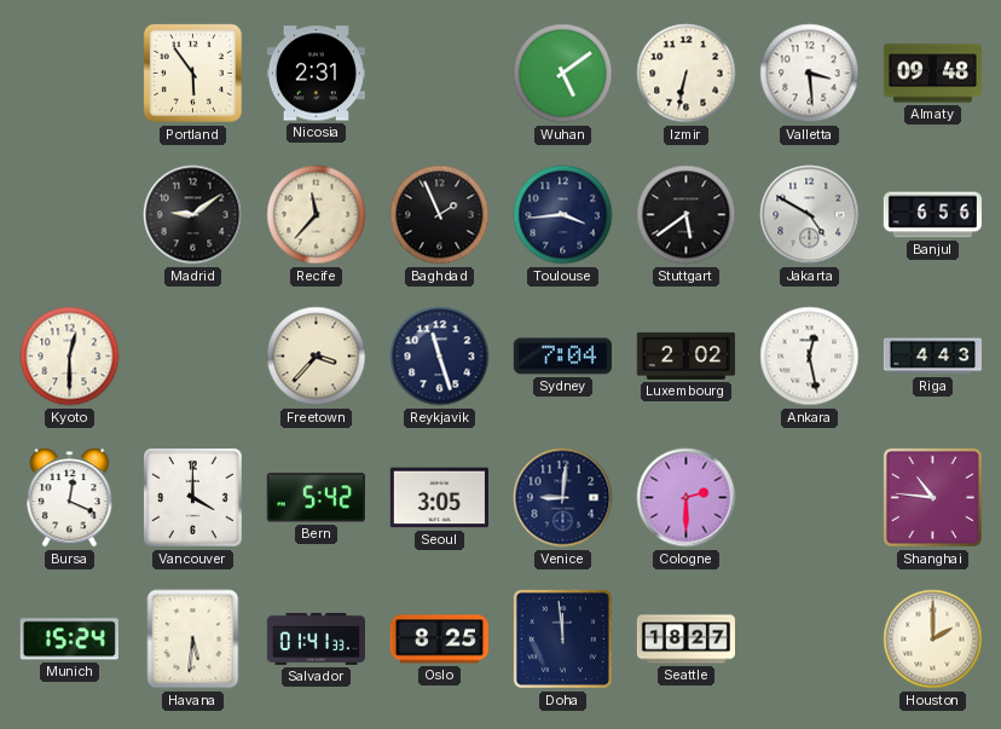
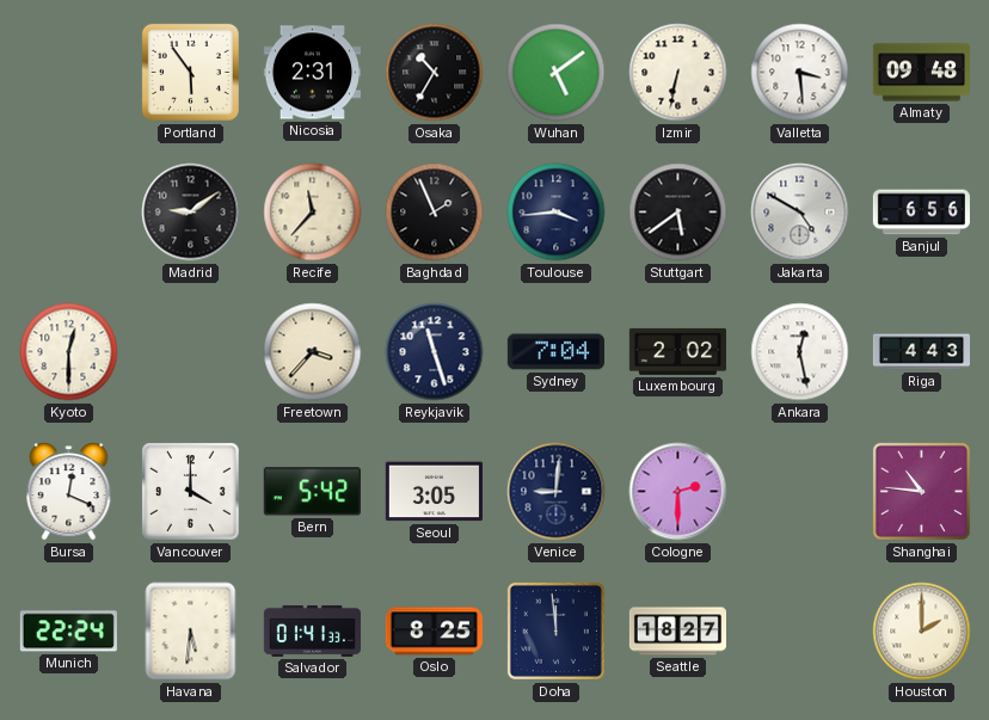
Osaka: none -> 10:35 (435, 73)
Munich: 15:24 -> 22:24 (68, 632)
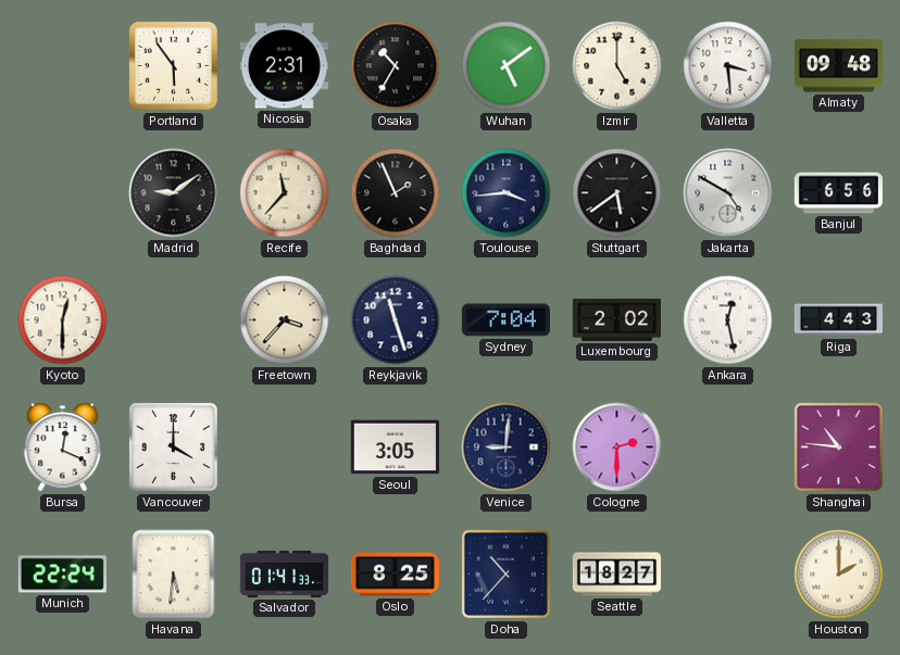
Izmir: 6:32 -> 5:00 (617, 66)
Bern: 5:42 -> none (312, 492)
Doha: 11:59 -> 10:37 (505, 574)
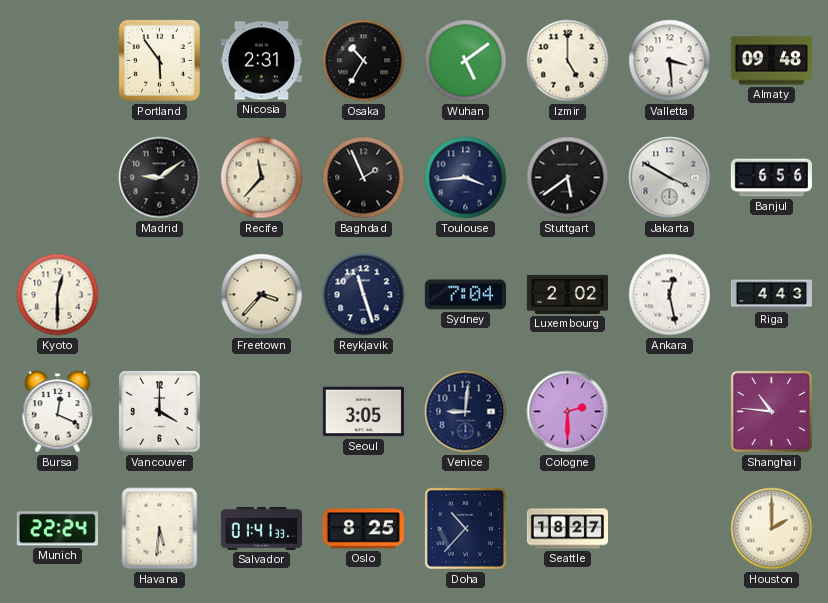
Jakarta: 4:50 -> 3:50 (670, 178)
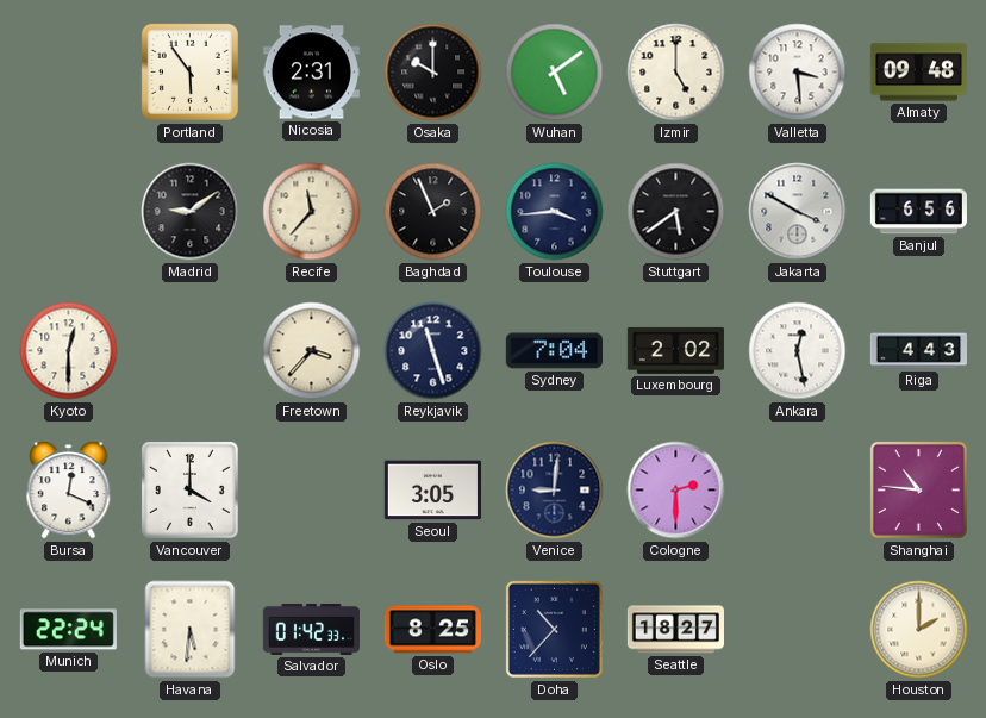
Osaka: 10:35 -> 10:00 (433, 73)
Salvador: 01:41 -> 01:42 (311, 629)
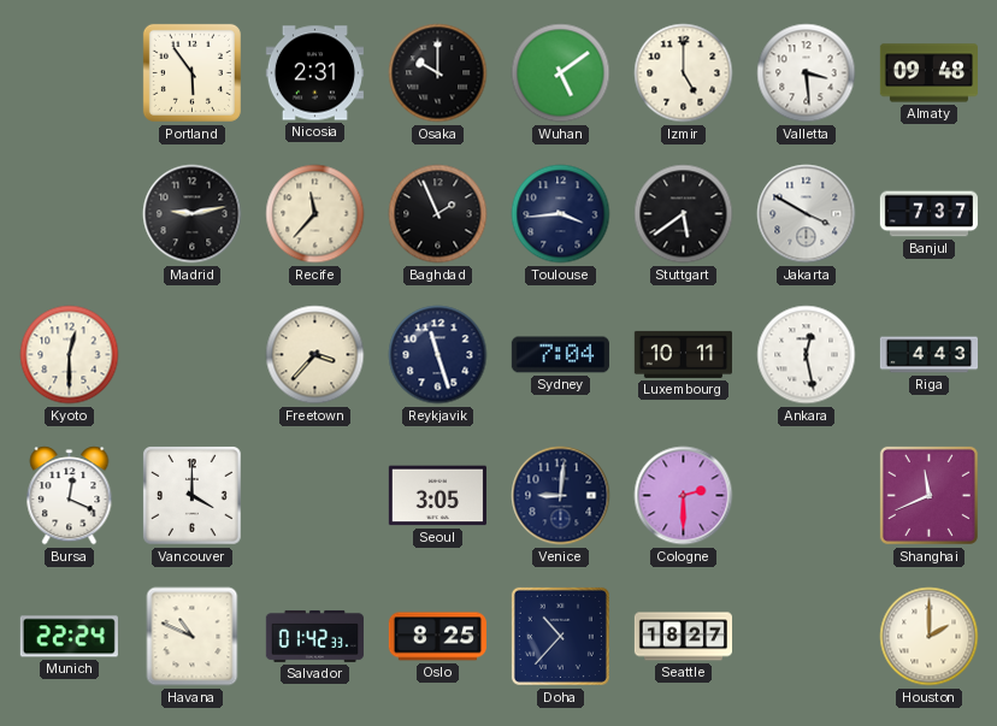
Madrid: 9:09 -> 9:13 (193, 214)
Banjul: 6:56 -> 7:37 (928, 214)
Luxembourg: 2:02 -> 10:11 (683, 354)
Shanghai: 10:46 -> 11:41 (928, 495)
Havana: 5:31 -> 10:49 (193, 637)
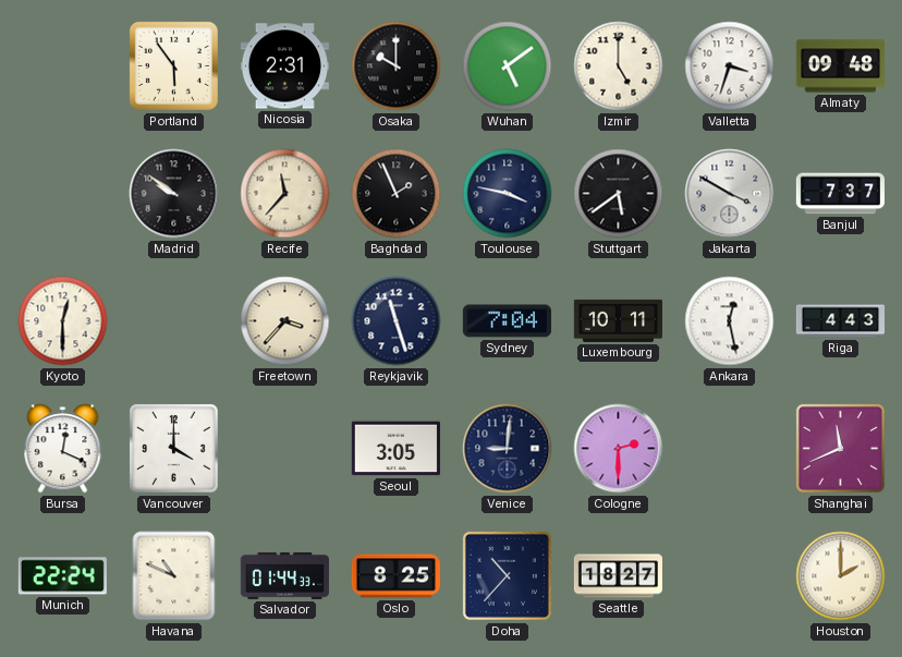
Valletta: 3:29 -> 3:33 (730, 66)
Madrid: 9:13 -> 9:51 (174, 194)
Toulouse: 3:44 -> 3:47 (508, 194)
Salvador: 01:42 -> 01:44 (284, 575)
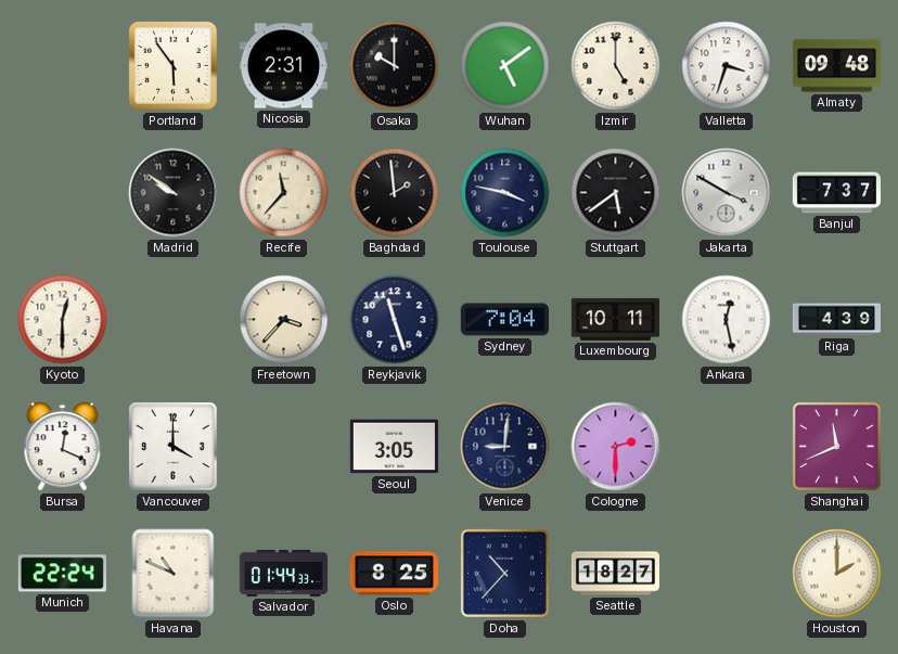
Baghdad: 1:56 -> 1:59 (395, 193)
Riga: 4:43 -> 4:39 (836, 320)
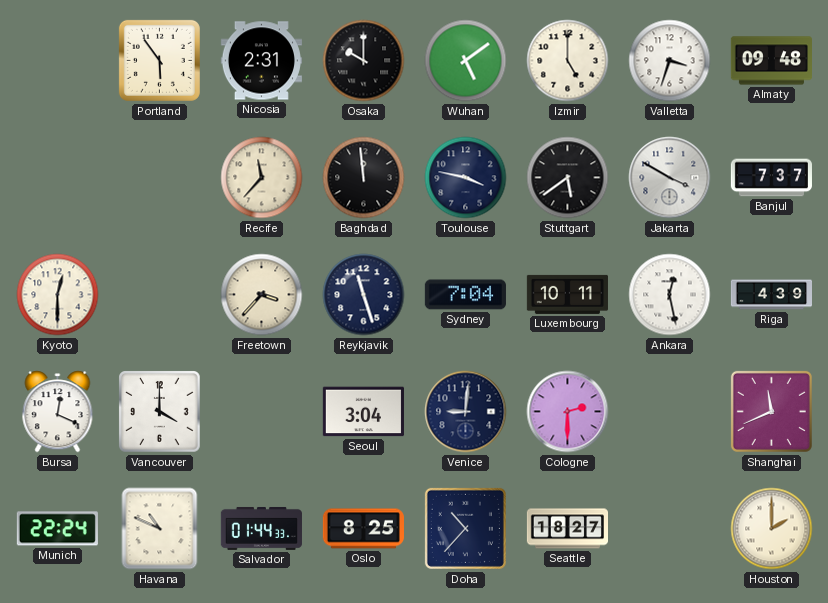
Madrid: 9:51 -> none (174, 193)
Baghdad: 1:59 -> 11:59 (364, 178)
Seoul: 3:05 -> 3:04 (363, 412)
